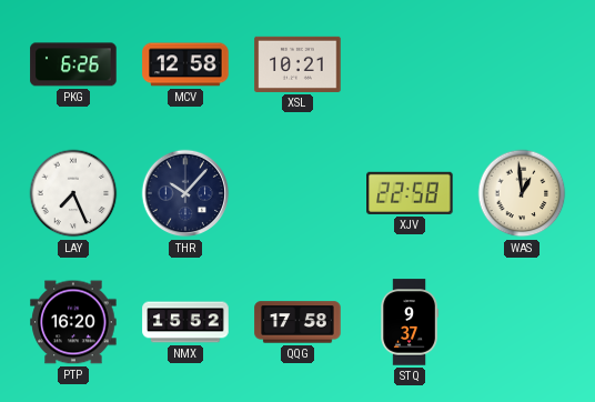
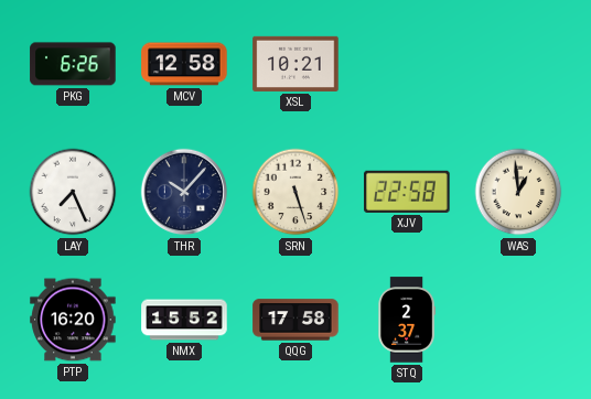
SRN: none -> 5:27 (295, 192)
STQ: 9:37 -> 2:37 (406, 320)
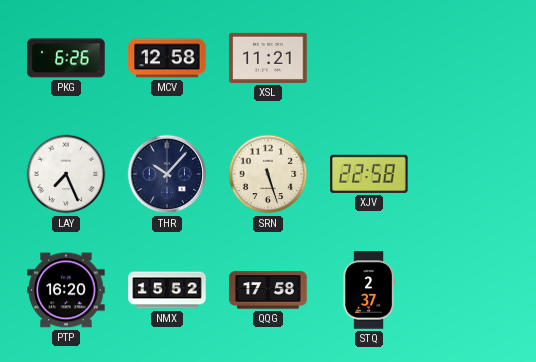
XSL: 10:21 -> 11:21 (268, 58)
WAS: 12:59 -> none (518, 192)
